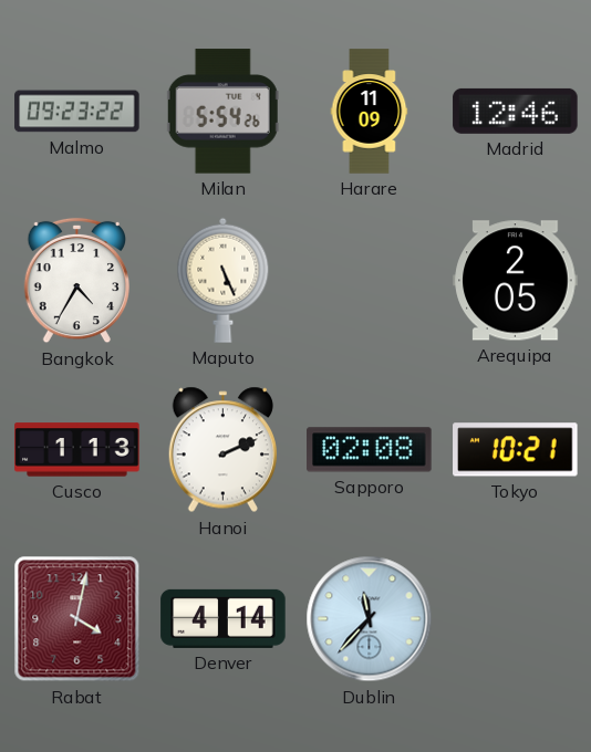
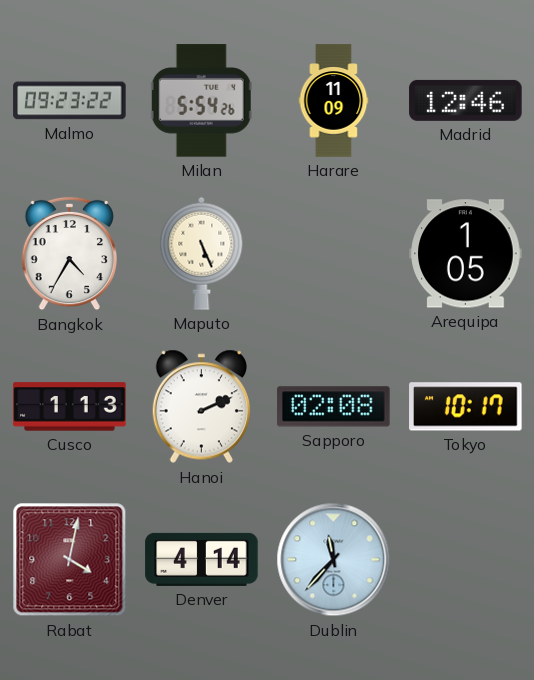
Arequipa: 2:05 -> 1:05 (466, 254)
Tokyo: 10:21 -> 10:17 (466, 407)
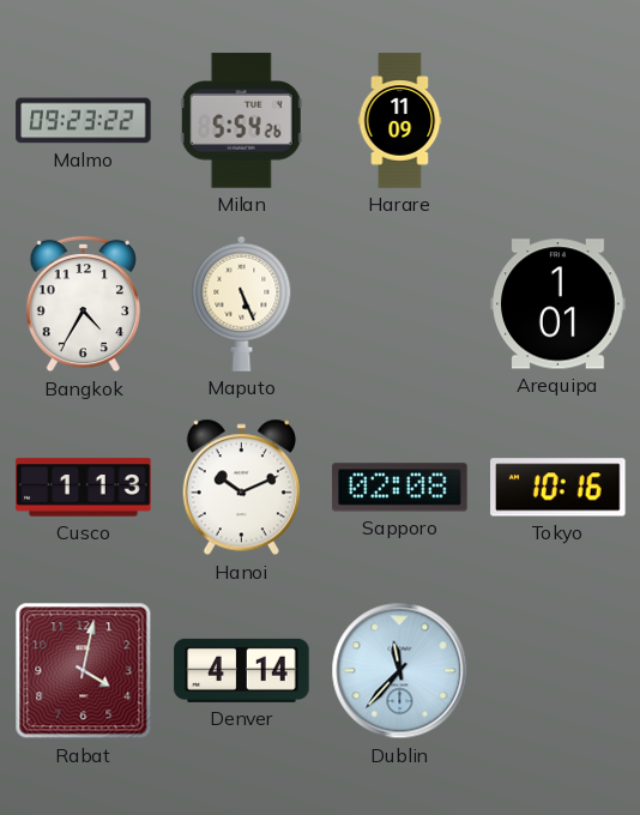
Madrid: 12:46 -> none (466, 100)
Arequipa: 1:05 -> 1:01 (559, 304)
Hanoi: 2:11 -> 10:11 (241, 488)
Tokyo: 10:17 -> 10:16 (559, 488)
